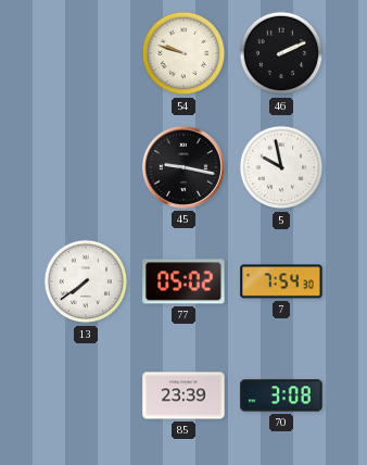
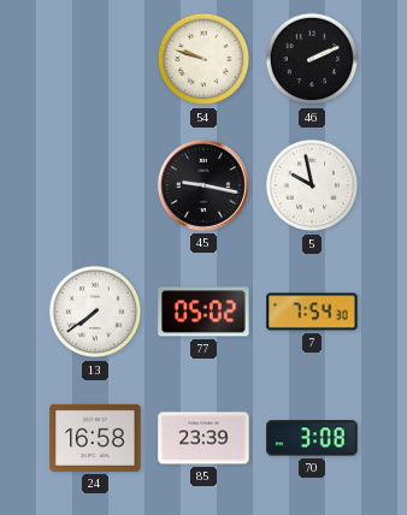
24: none -> 16:58 (95, 438)
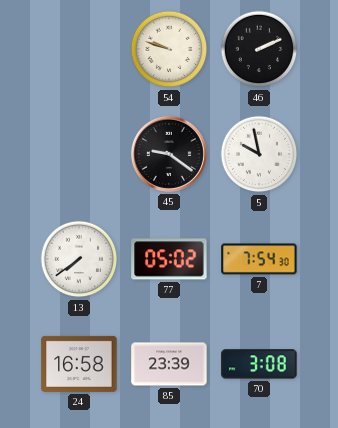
45: 9:17 -> 9:21 (169, 154)
